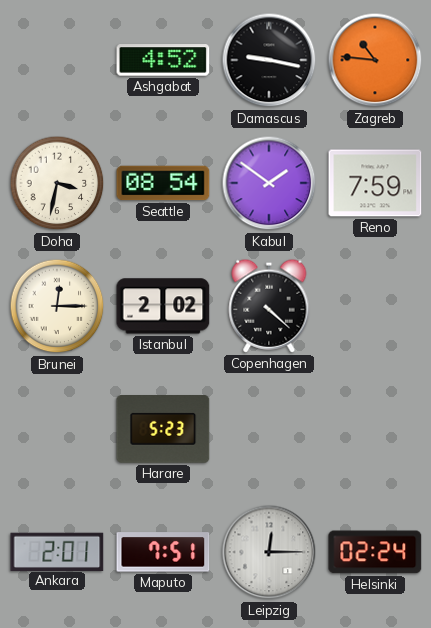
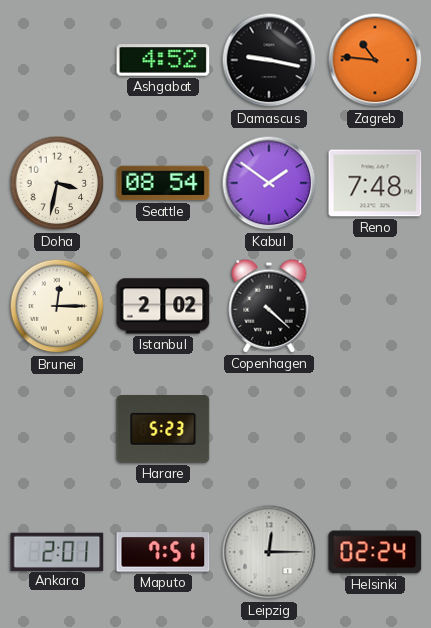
Reno: 7:59 -> 7:48 (375, 183)
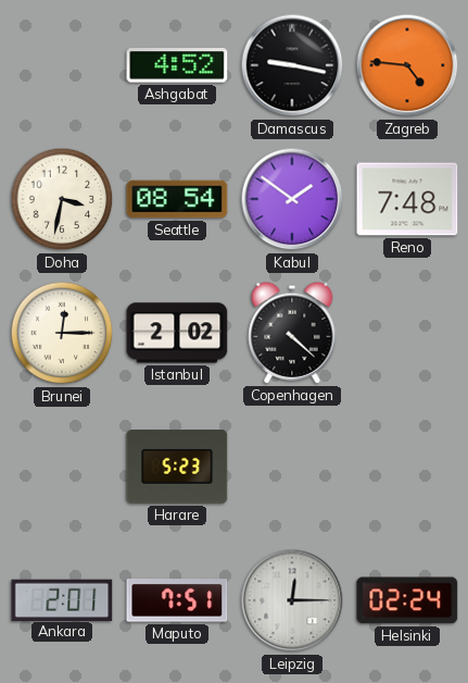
Zagreb: 10:46 -> 4:46 (407, 65)
